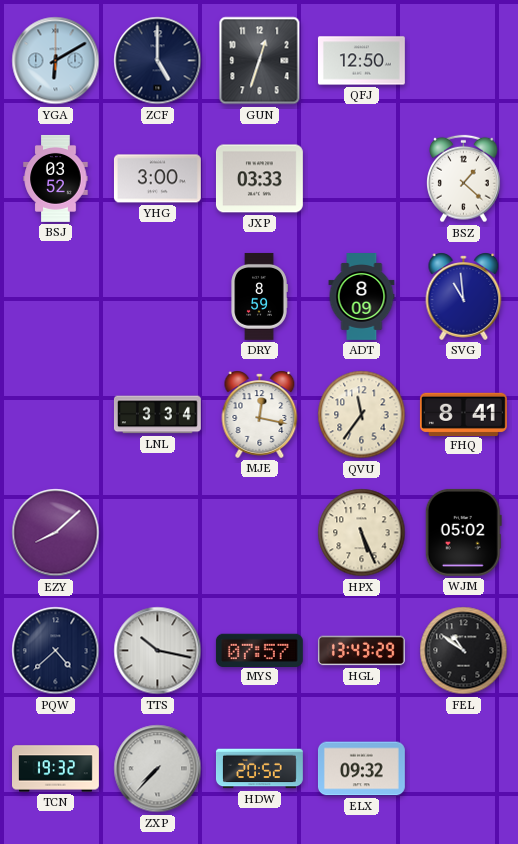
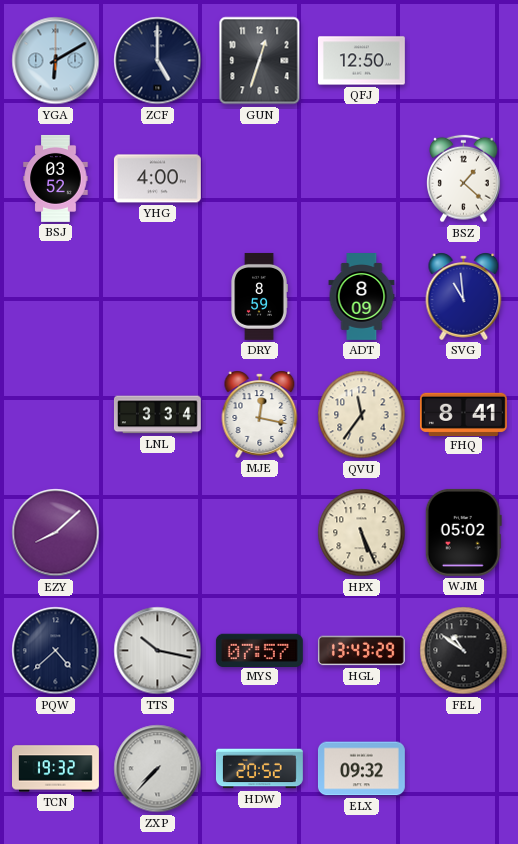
YHG: 3:00 -> 4:00 (157, 179)
JXP: 03:33 -> none (259, 179)
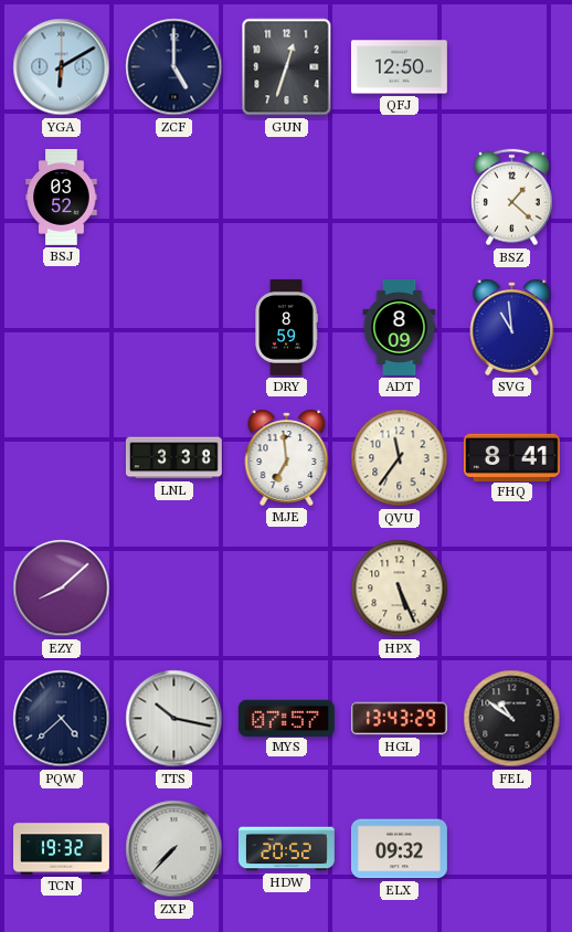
YHG: 4:00 -> none (157, 179)
LNL: 3:34 -> 3:38 (173, 458)
MJE: 12:17 -> 6:59 (287, 457)
WJM: 05:02 -> none (463, 532)
